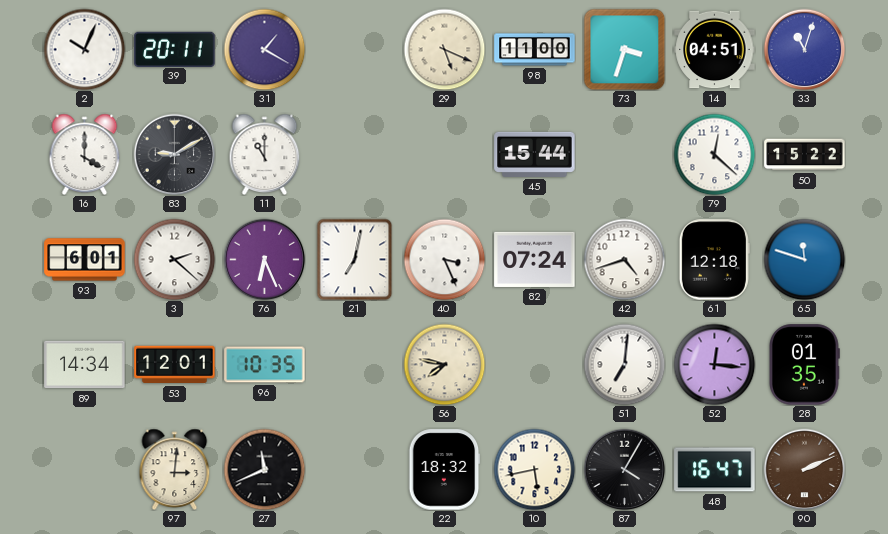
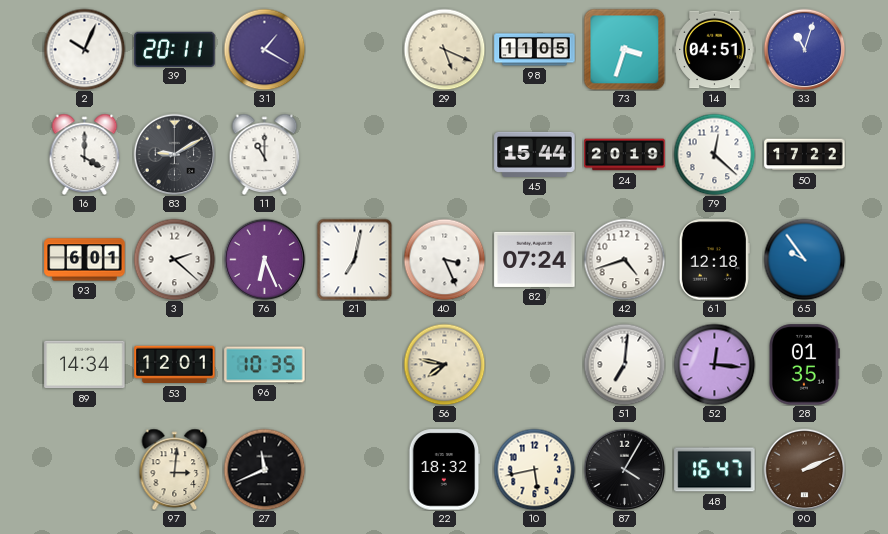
98: 11:00 -> 11:05 (535, 50)
24: none -> 20:19 (625, 155)
50: 15:22 -> 17:22 (805, 155)
65: 11:48 -> 9:54 (804, 259)
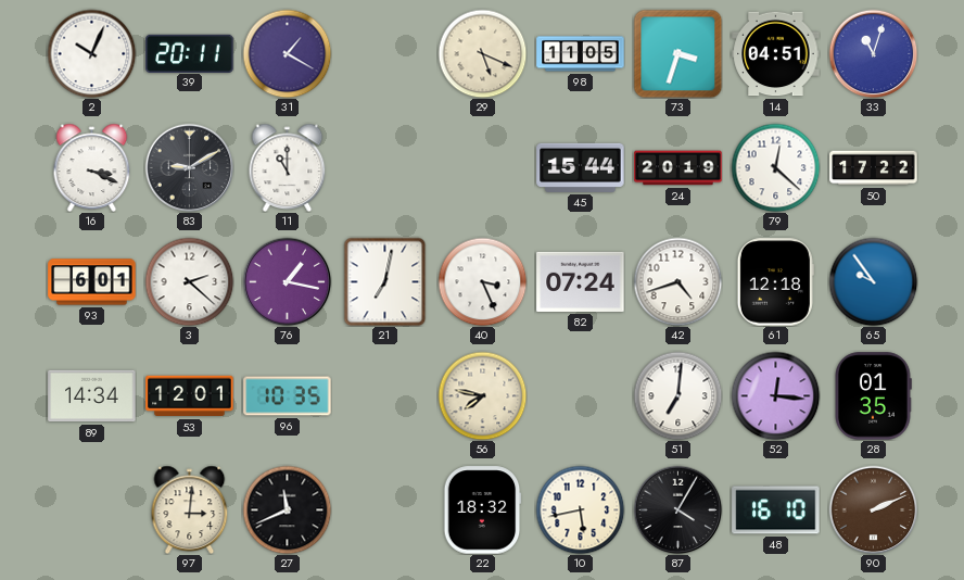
16: 4:00 -> 3:19 (92, 167)
76: 6:26 -> 1:17 (287, 281)
48: 16:47 -> 16:10 (776, 510)
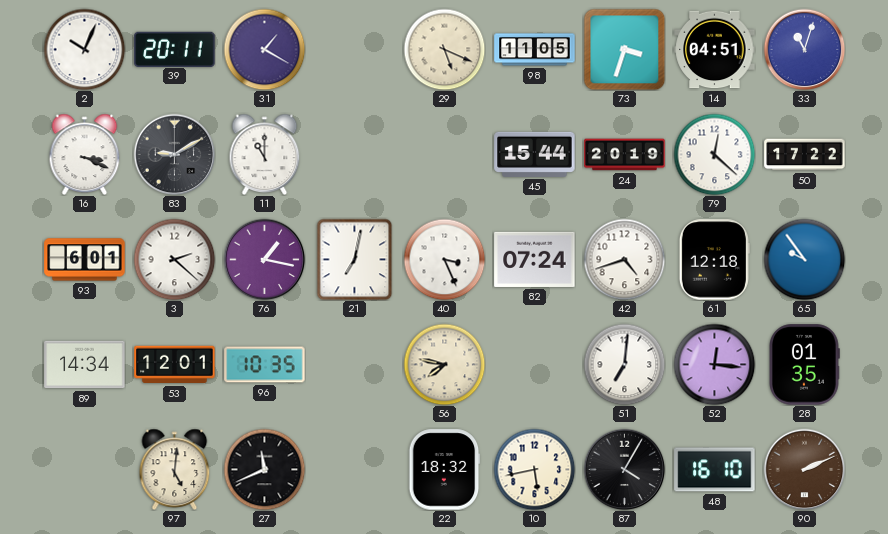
97: 3:01 -> 5:01 (175, 469)
